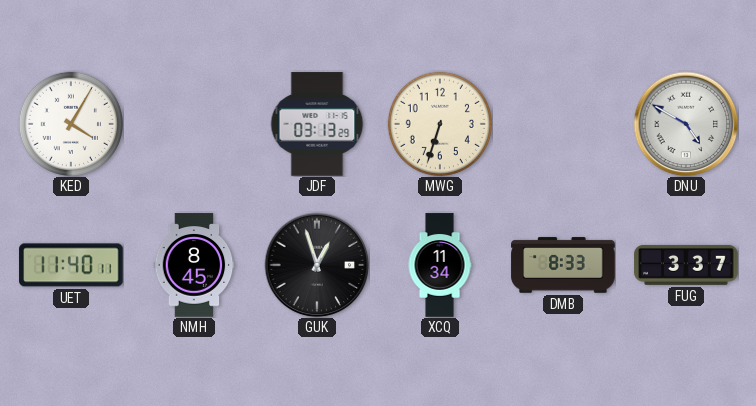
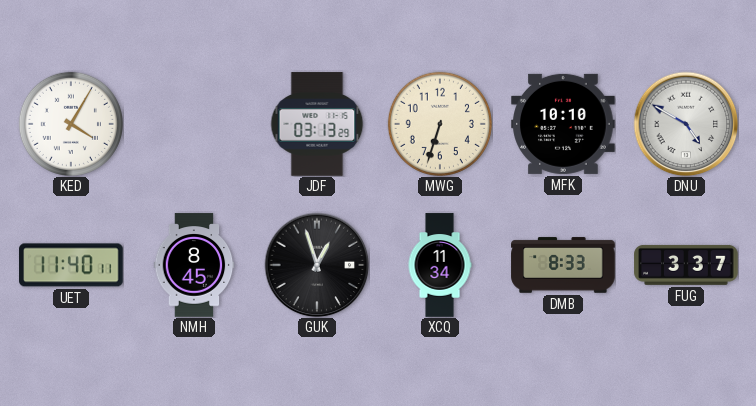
MFK: none -> 10:10 (563, 124)
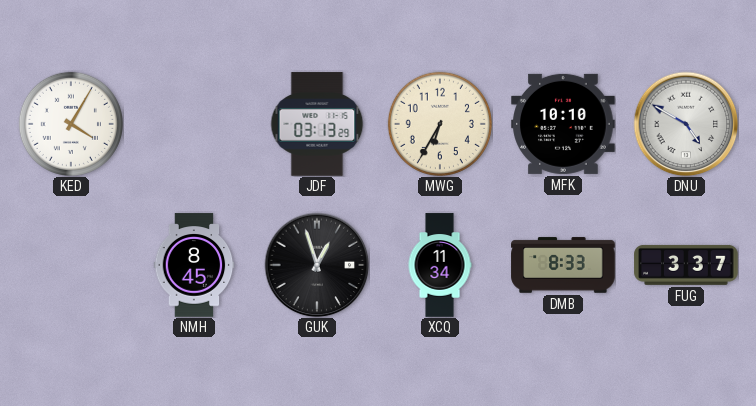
MWG: 6:33 -> 6:35 (440, 124)
UET: 11:40 -> none (71, 265)
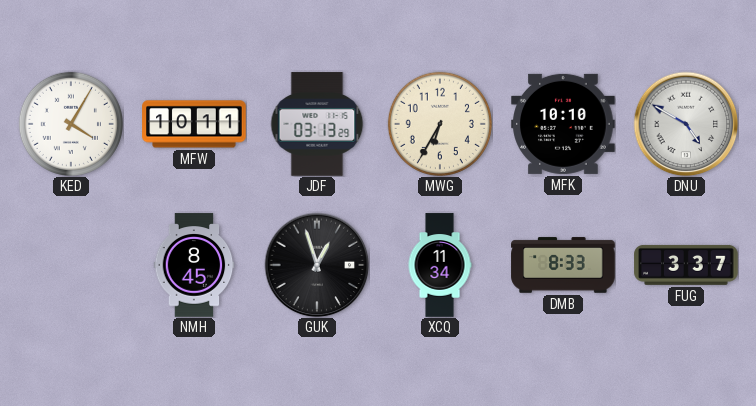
MFW: none -> 10:11 (194, 124)
